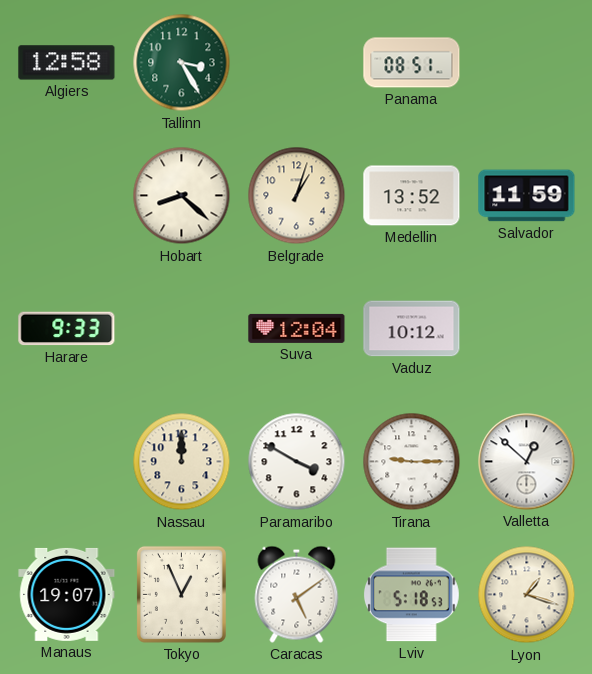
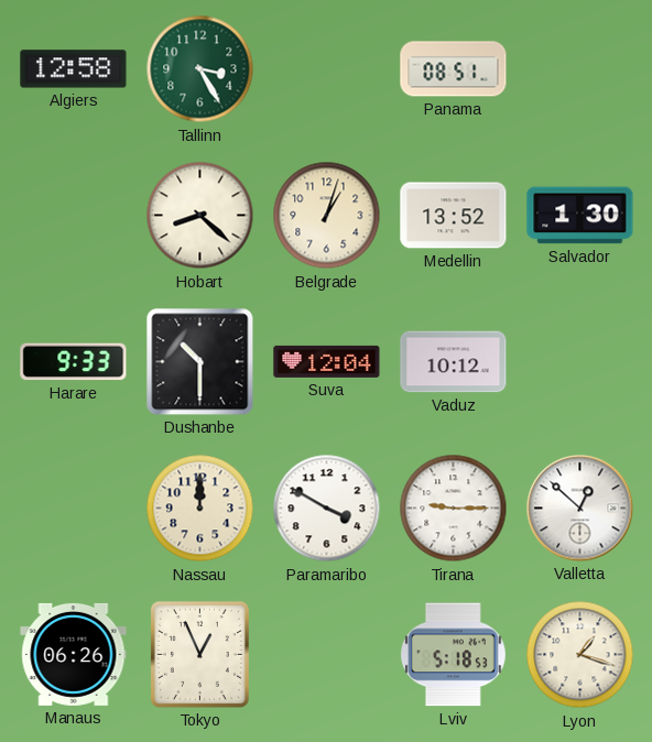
Salvador: 11:59 -> 1:30 (580, 216)
Dushanbe: none -> 10:30 (200, 362)
Manaus: 19:07 -> 06:26 (74, 654)
Caracas: 5:09 -> none (297, 594)
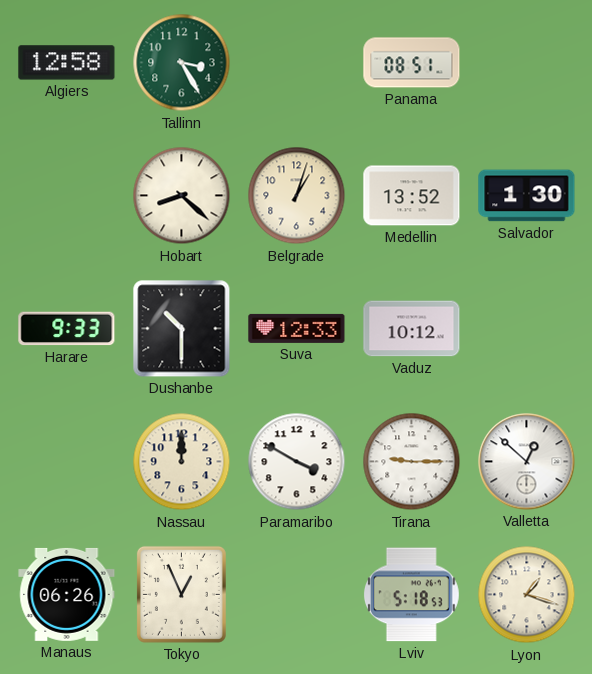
Suva: 12:04 -> 12:33 (297, 328)
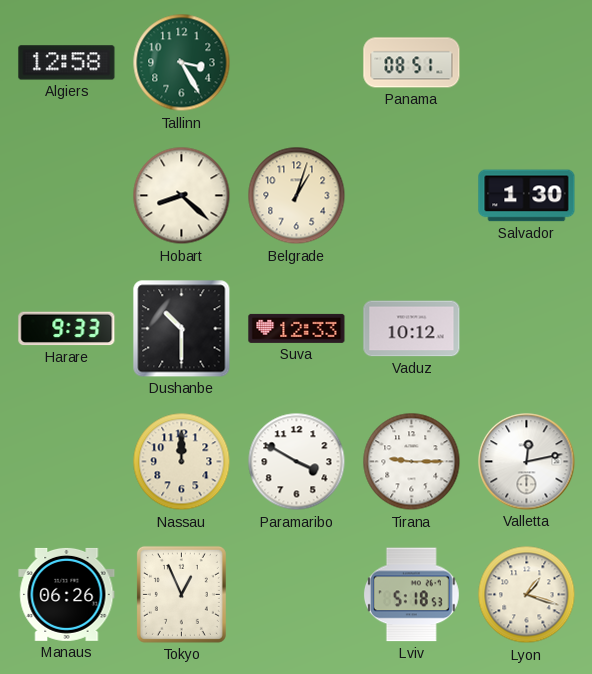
Medellin: 13:52 -> none (412, 196)
Valletta: 12:52 -> 12:13 (527, 462)
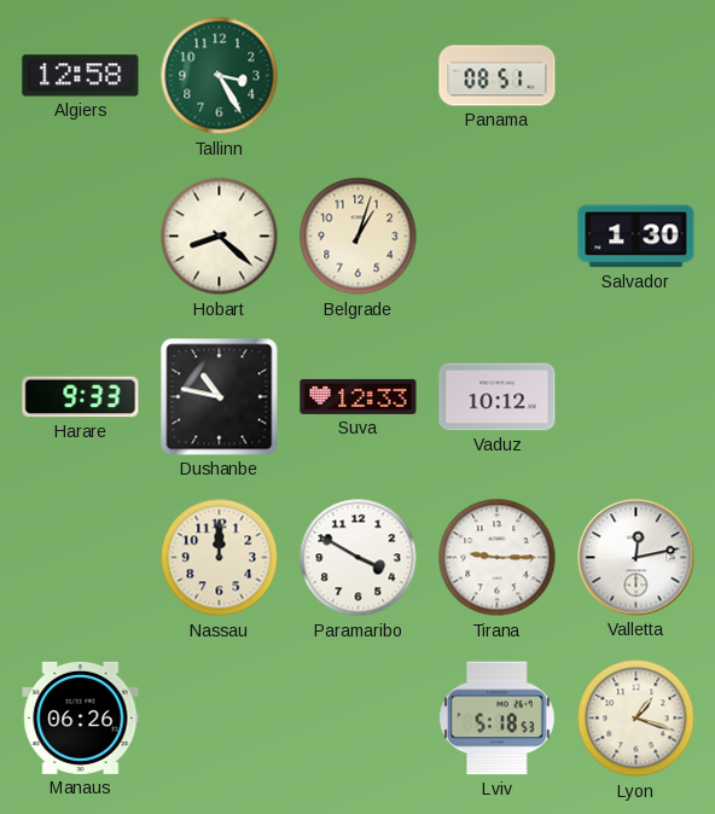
Dushanbe: 10:30 -> 10:47 (220, 397)
Tokyo: 12:56 -> none (181, 594)
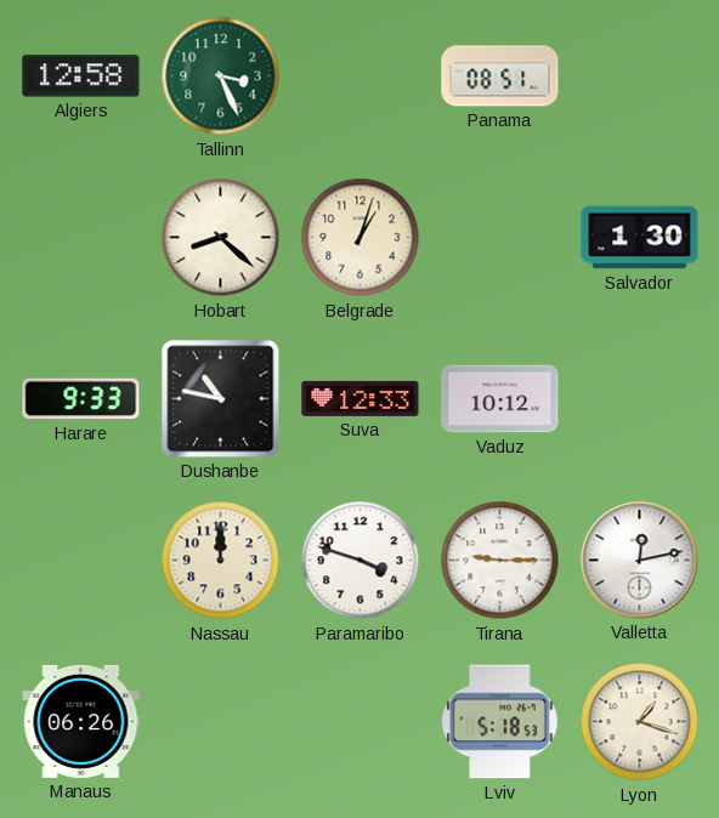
Tallinn: 3:25 -> 3:26 (221, 76)
Paramaribo: 3:50 -> 3:48 (361, 561)
